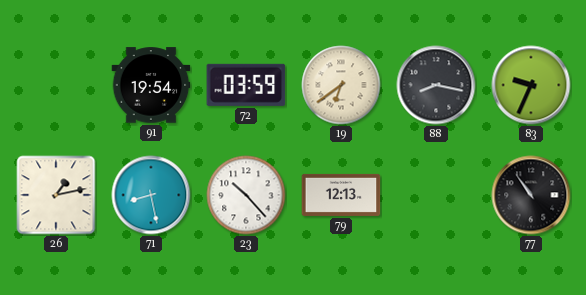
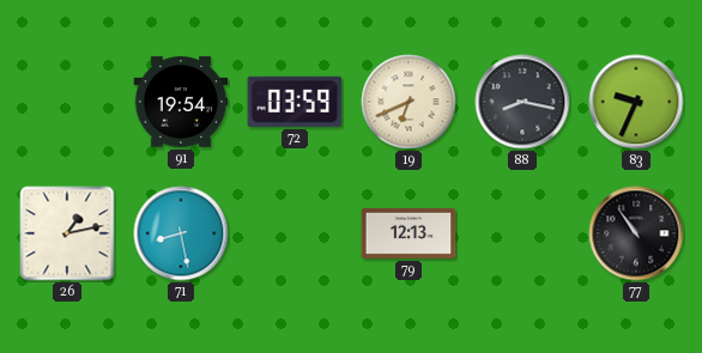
19: 6:39 -> 6:41 (409, 102)
23: 10:23 -> none (246, 195)
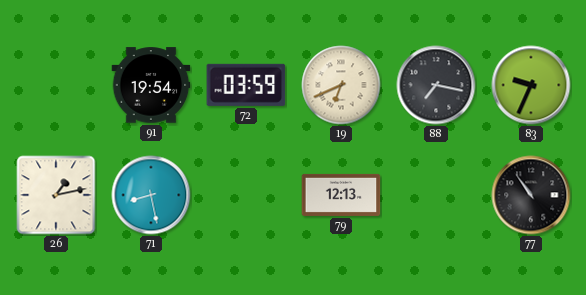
88: 8:17 -> 7:17 (436, 85)
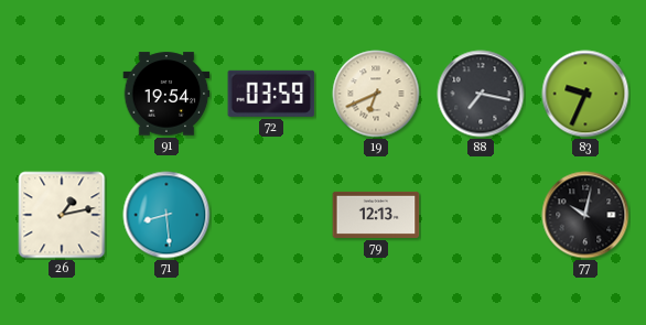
71: 8:28 -> 8:29 (166, 215)
77: 10:54 -> 10:02 (585, 215)
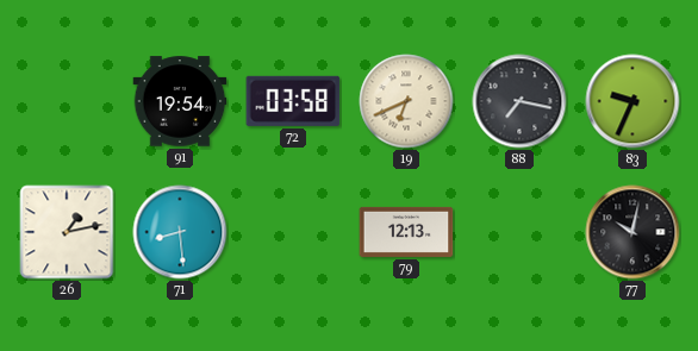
72: 03:59 -> 03:58 (293, 101)
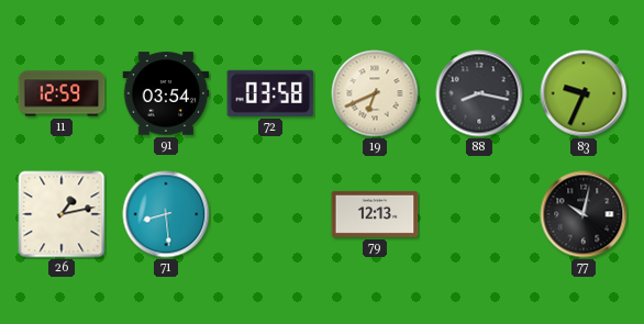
11: none -> 12:59 (62, 93)
91: 19:54 -> 03:54 (166, 93)
88: 7:17 -> 8:17 (479, 93)
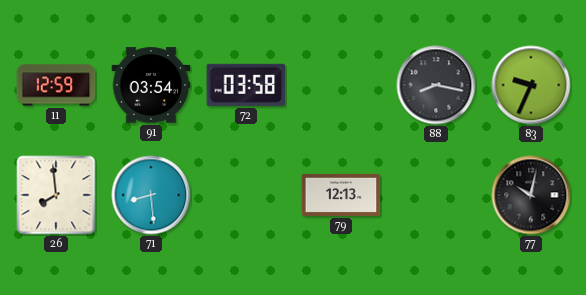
19: 6:41 -> none (375, 93)
26: 1:13 -> 7:59 (56, 195)
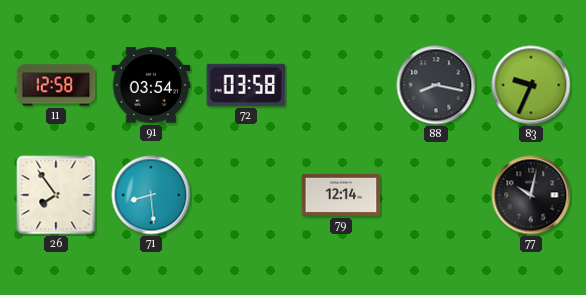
11: 12:59 -> 12:58 (56, 85)
26: 7:59 -> 7:54 (56, 195)
79: 12:13 -> 12:14 (341, 195)
